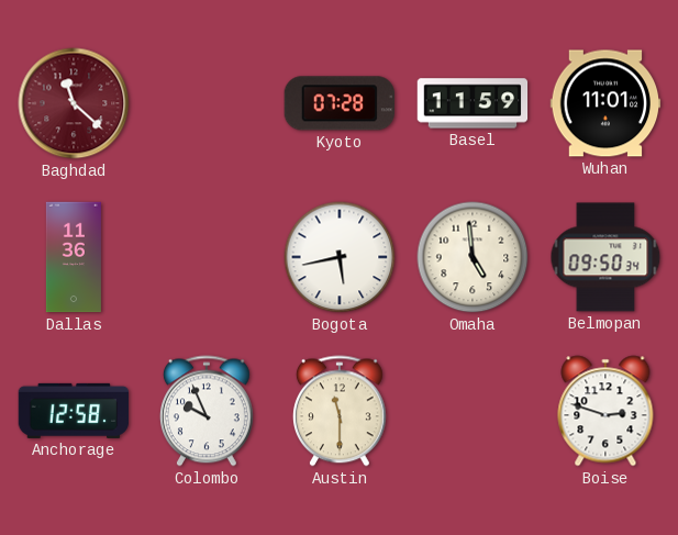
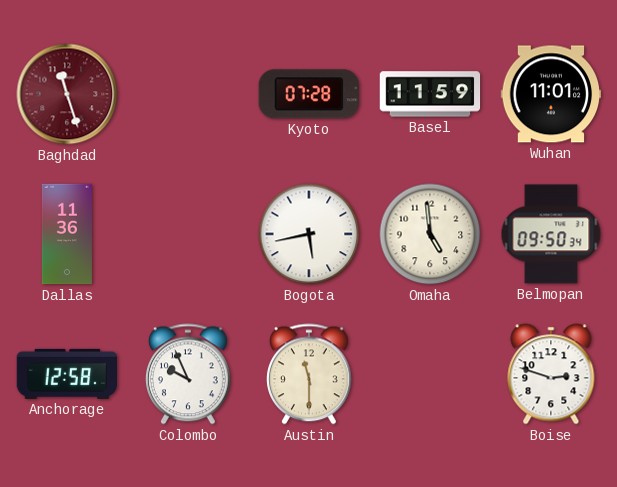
Baghdad: 11:22 -> 11:27 (67, 94)
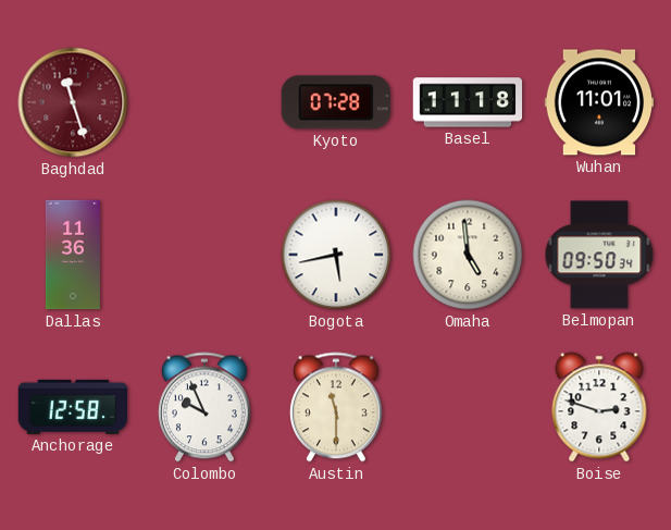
Basel: 11:59 -> 11:18 (468, 102)
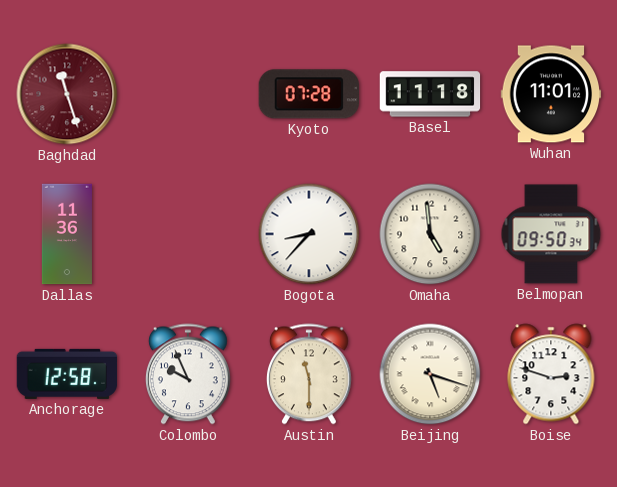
Bogota: 5:43 -> 8:37 (309, 234)
Beijing: none -> 5:18 (430, 374)
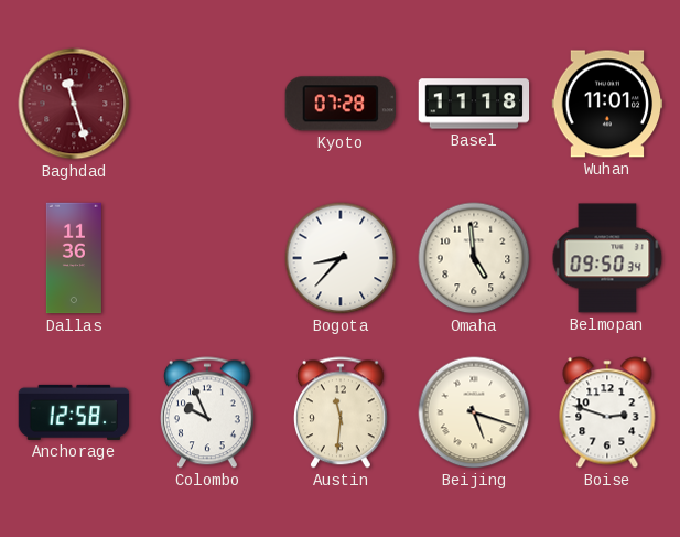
Austin: 11:30 -> 11:31 (341, 412)
